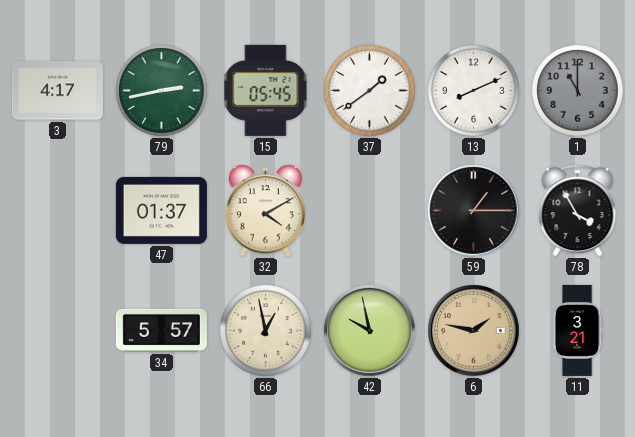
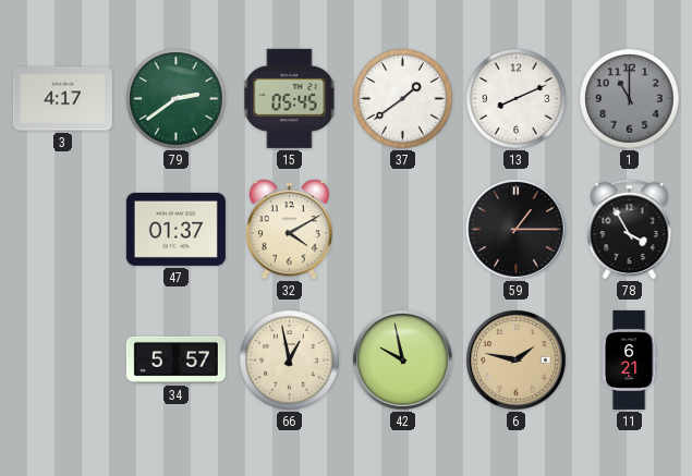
79: 2:43 -> 2:39 (177, 99)
11: 3:21 -> 6:21 (629, 359)
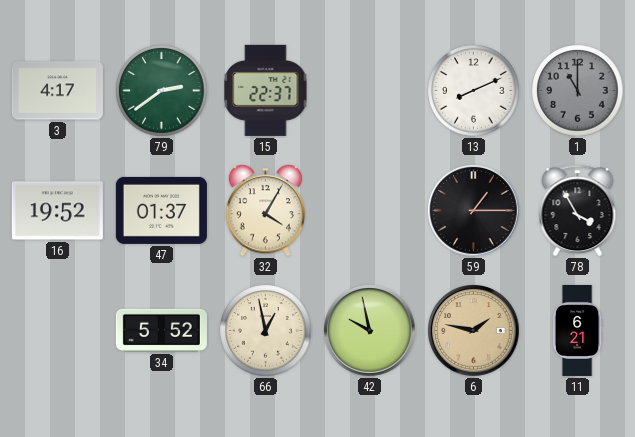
15: 05:45 -> 22:37 (266, 90)
37: 1:39 -> none (403, 99)
16: none -> 19:52 (57, 211)
32: 4:10 -> 4:05 (265, 211)
34: 5:57 -> 5:52 (161, 330)
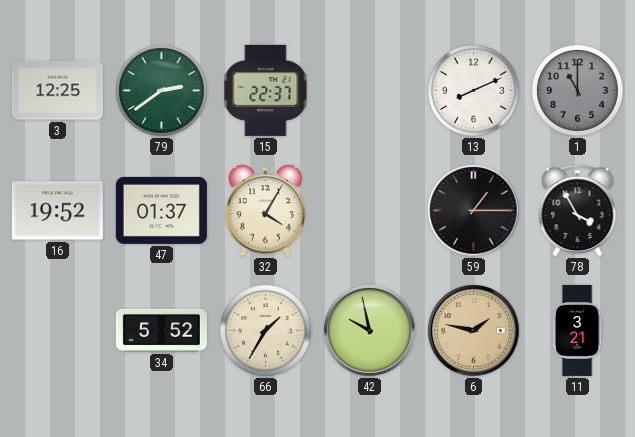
3: 4:17 -> 12:25 (57, 91)
66: 12:58 -> 1:35 (266, 331)
11: 6:21 -> 3:21 (577, 330)
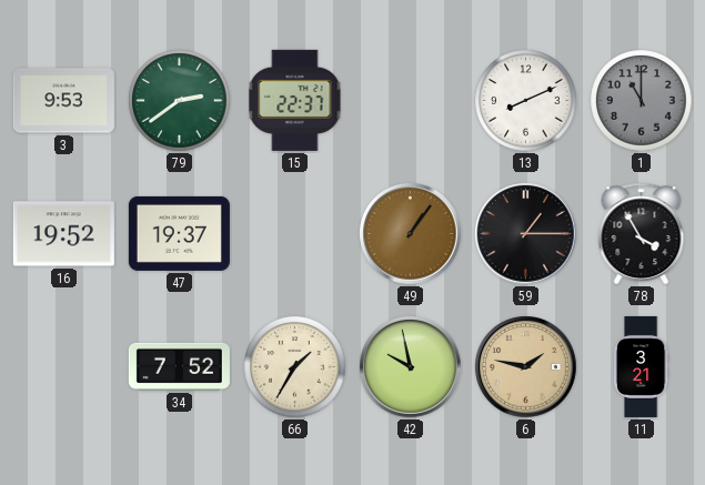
3: 12:25 -> 9:53 (63, 101)
47: 01:37 -> 19:37 (179, 233)
32: 4:05 -> none (265, 211)
49: none -> 1:06 (411, 234)
34: 5:52 -> 7:52 (179, 366)
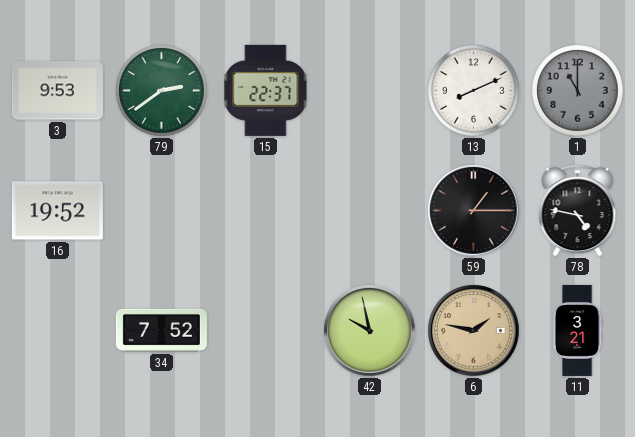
47: 19:37 -> none (179, 233)
49: 1:06 -> none (411, 234)
78: 3:55 -> 4:47 (578, 211)
66: 1:35 -> none (295, 367)
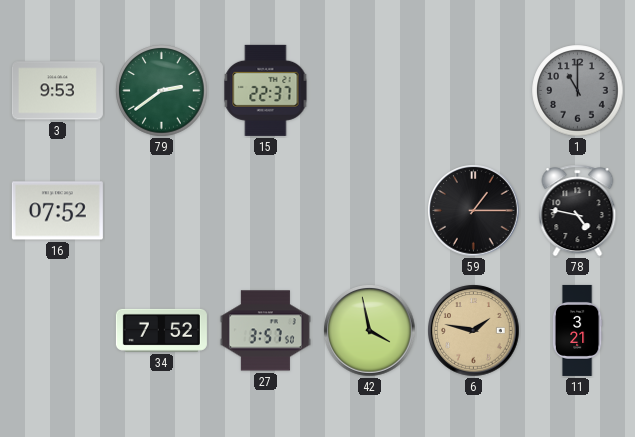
13: 8:11 -> none (474, 91)
16: 19:52 -> 07:52 (57, 211)
27: none -> 3:57 (265, 331)
42: 9:58 -> 3:58 (370, 331)
